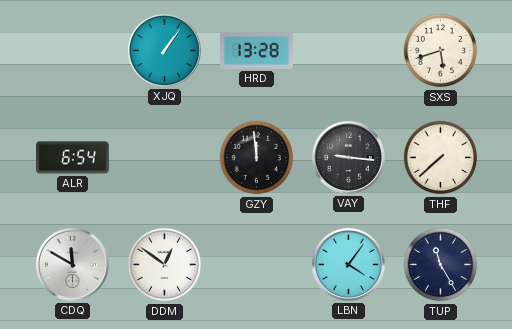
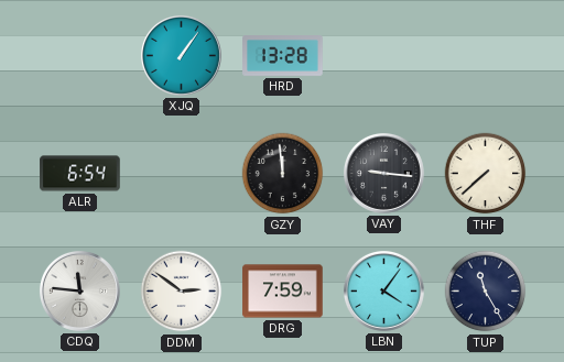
SXS: 5:42 -> none (441, 51)
CDQ: 11:50 -> 11:46 (79, 290)
DDM: 12:51 -> 2:51 (182, 292)
DRG: none -> 7:59 (283, 292)
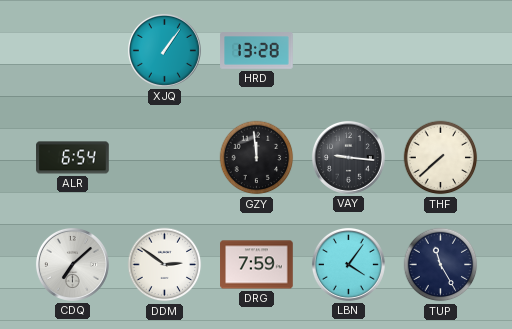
CDQ: 11:46 -> 7:08 (72, 264)
